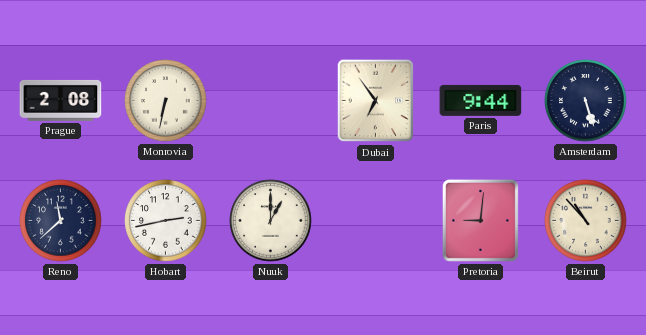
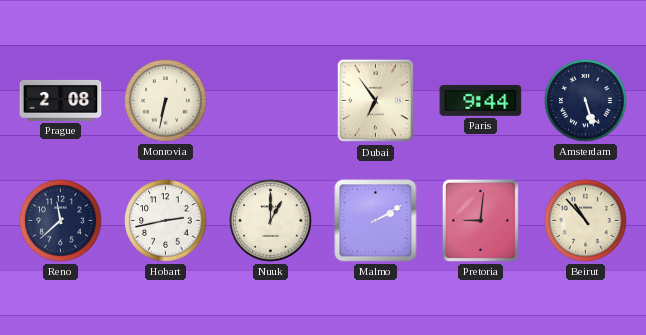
Malmo: none -> 2:10 (376, 221)
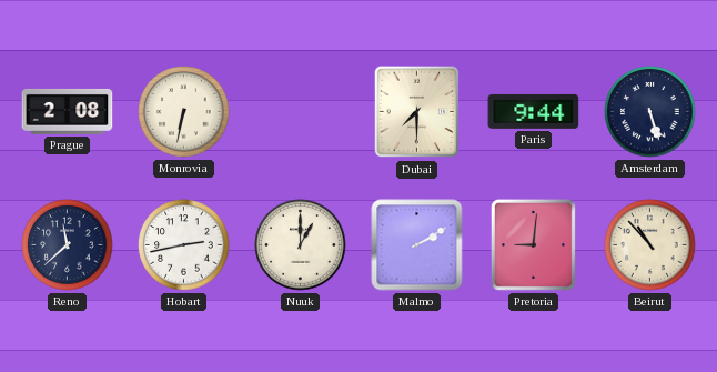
Dubai: 6:54 -> 7:30 (417, 112)
